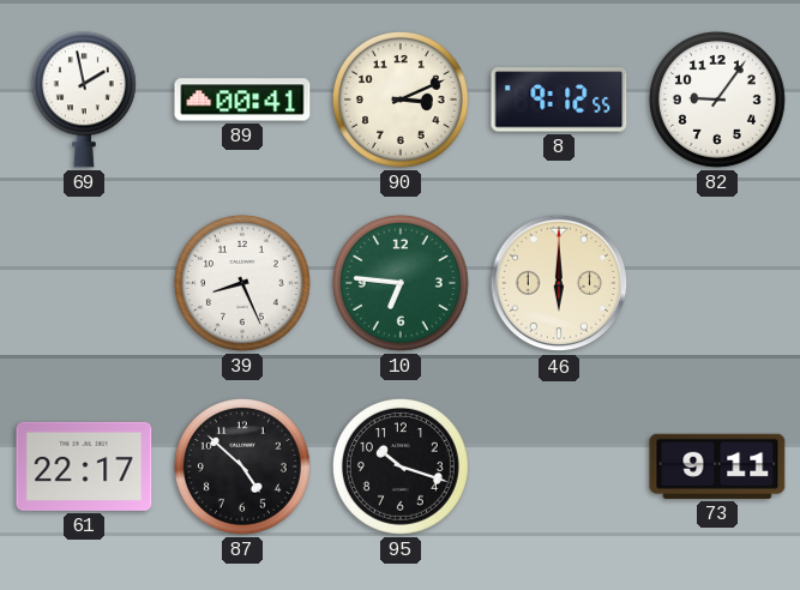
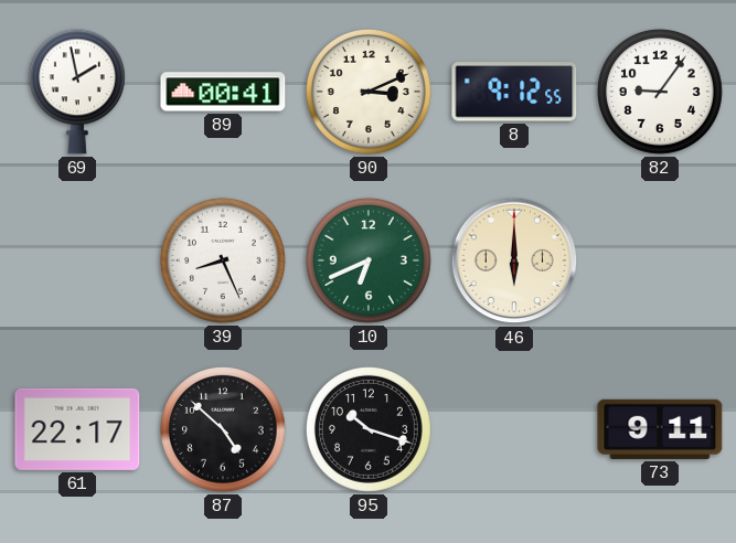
10: 6:46 -> 6:41 (369, 260)
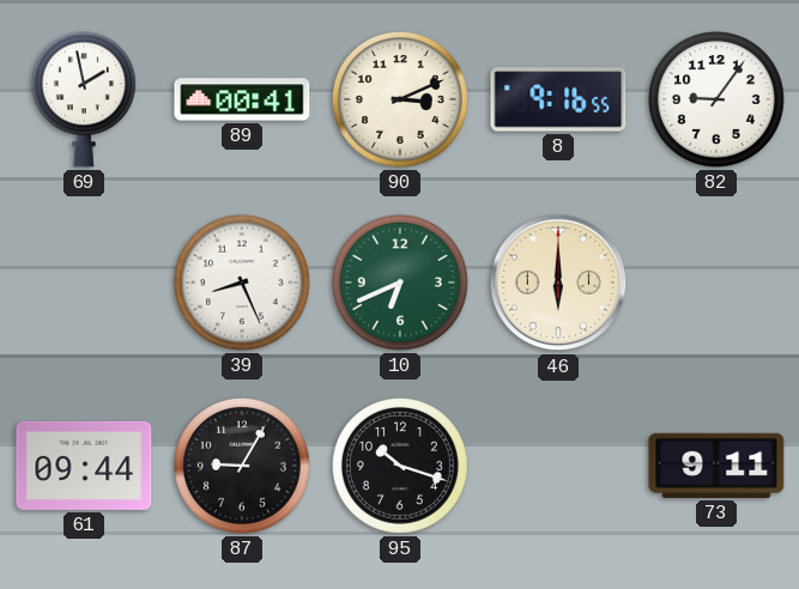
8: 9:12 -> 9:16 (558, 99)
61: 22:17 -> 09:44 (84, 466)
87: 4:52 -> 9:05 (242, 466)
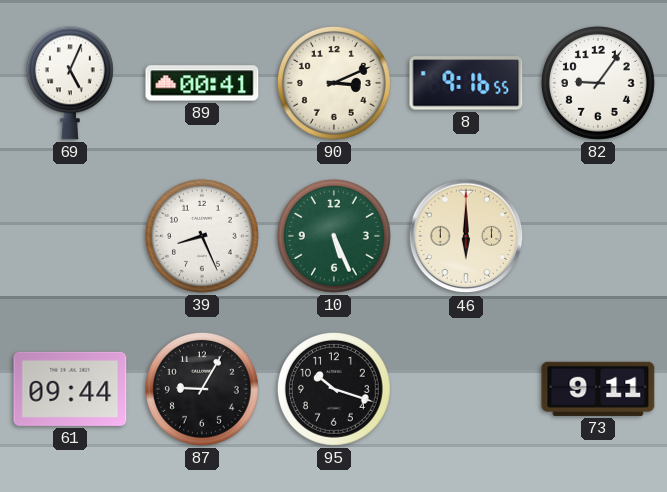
69: 1:58 -> 5:04 (70, 83)
10: 6:41 -> 5:26 (334, 236)
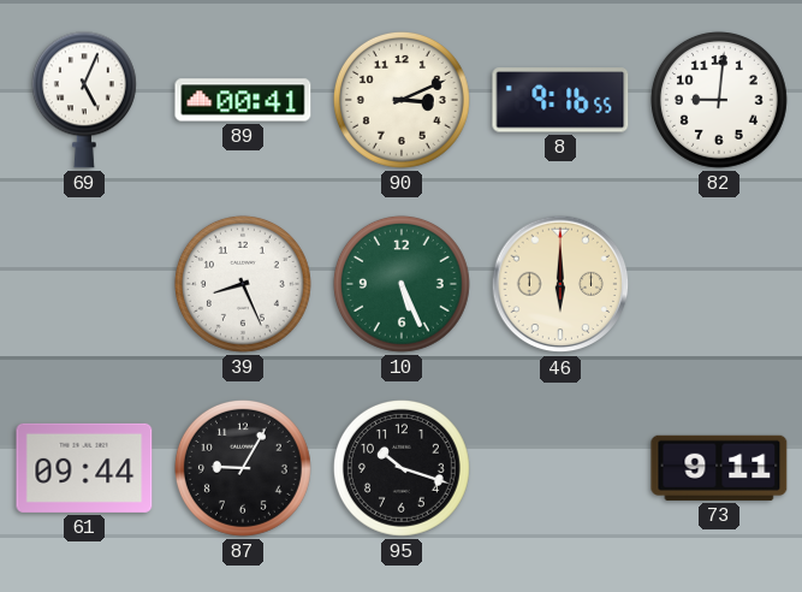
82: 9:06 -> 9:01 (719, 100)
